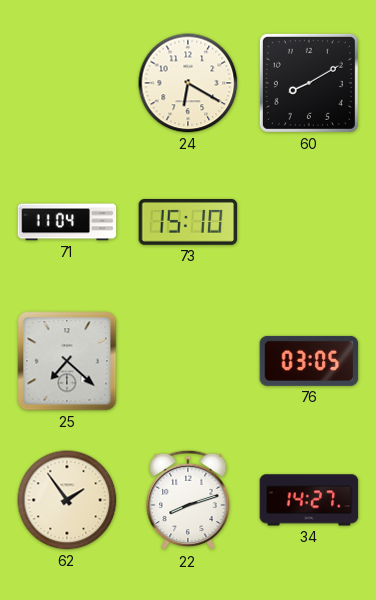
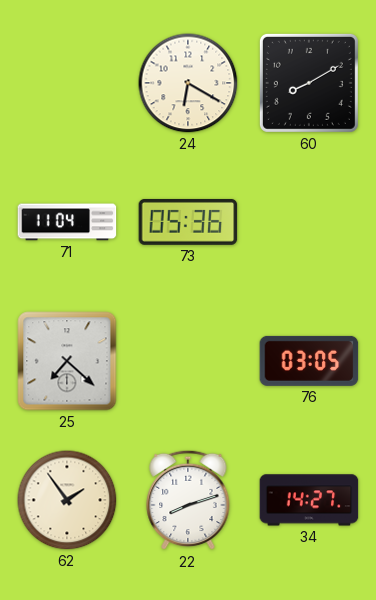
73: 15:10 -> 05:36 (188, 222)
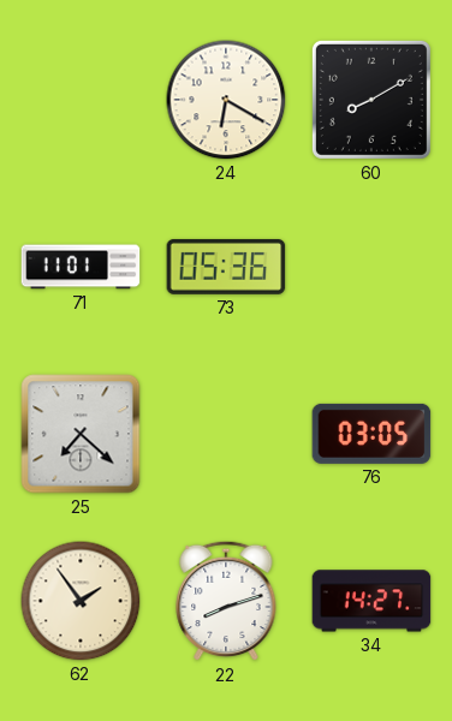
71: 11:04 -> 11:01 (81, 267)
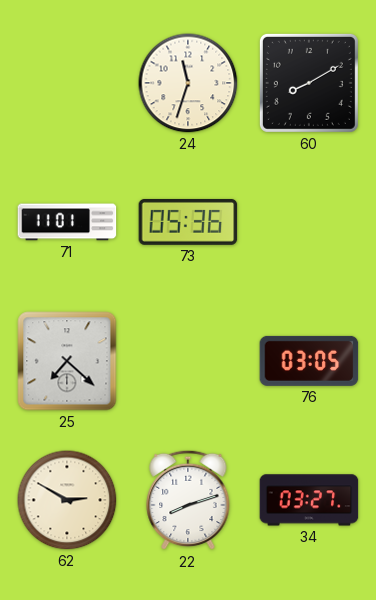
24: 6:20 -> 11:33 (188, 83)
62: 1:54 -> 2:50 (67, 500)
34: 14:27 -> 03:27 (309, 500)
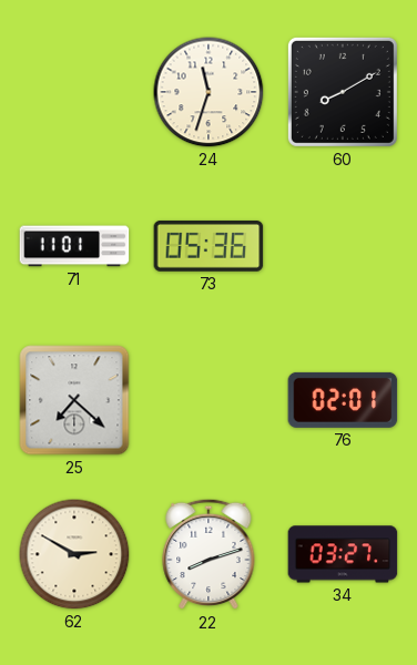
76: 03:05 -> 02:01 (343, 400)
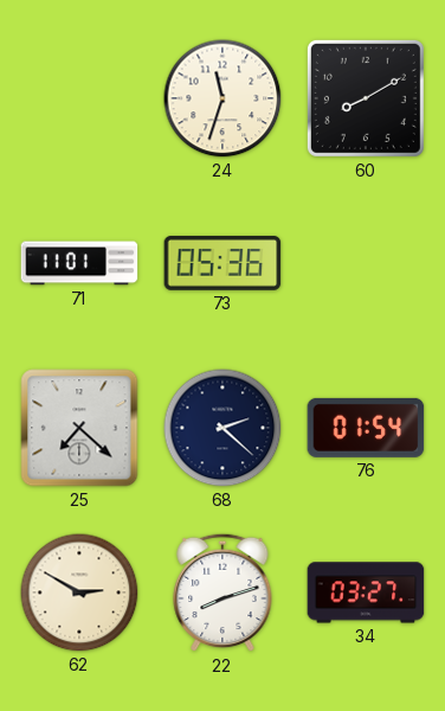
68: none -> 2:22 (222, 428)
76: 02:01 -> 01:54 (366, 428)
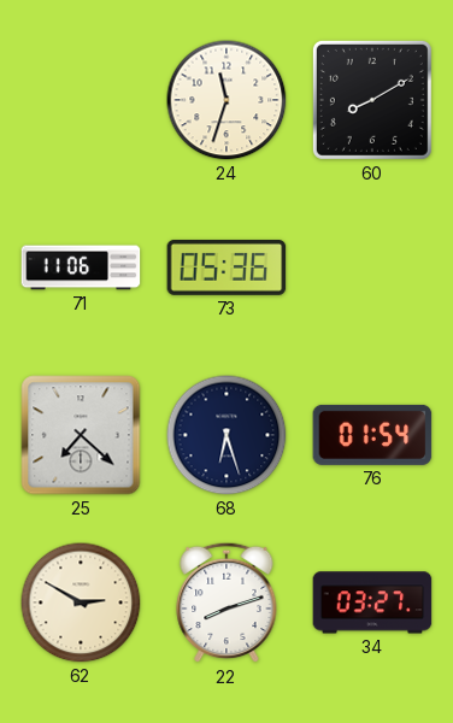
71: 11:01 -> 11:06 (81, 268)
68: 2:22 -> 6:27 (226, 435)
